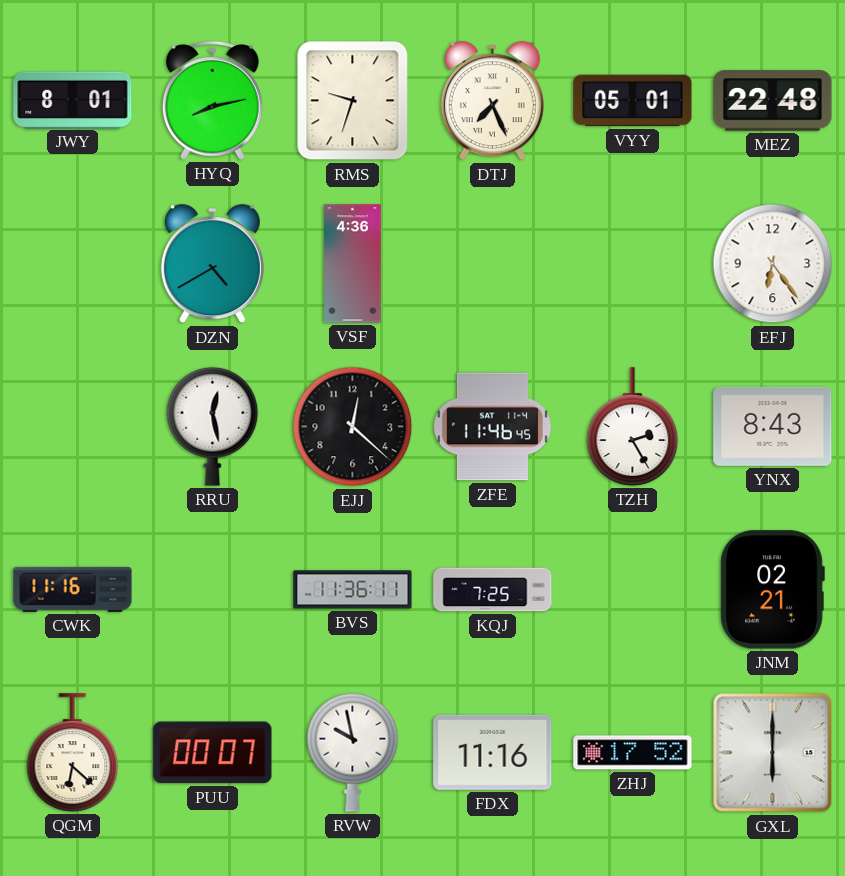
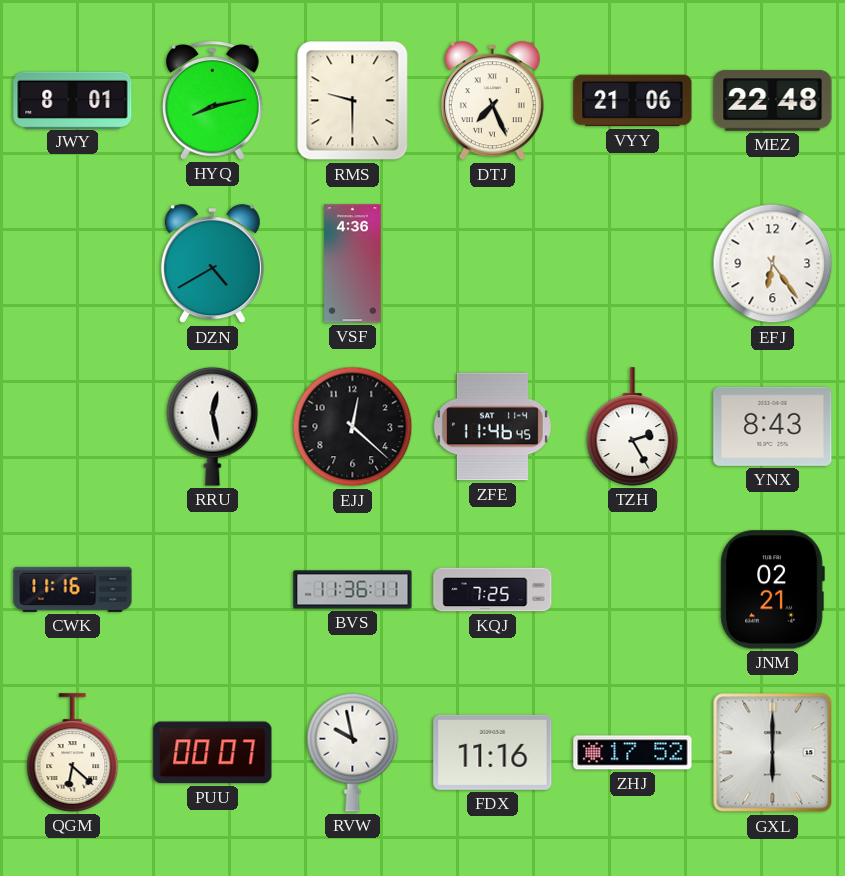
RMS: 9:33 -> 9:30 (353, 101)
VYY: 05:01 -> 21:06 (633, 101)
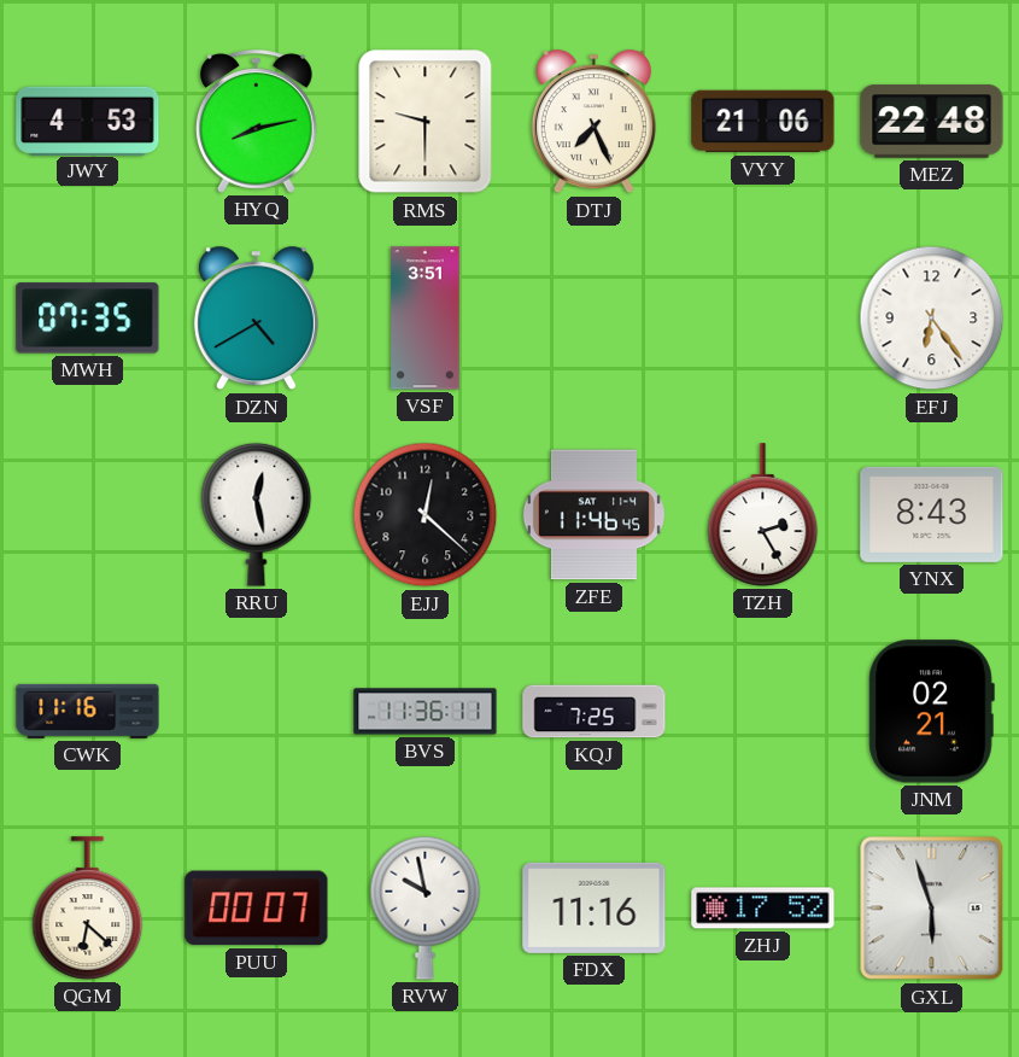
JWY: 8:01 -> 4:53 (88, 121)
MWH: none -> 07:35 (88, 319)
VSF: 4:36 -> 3:51 (426, 319)
GXL: 6:00 -> 5:57 (932, 909)
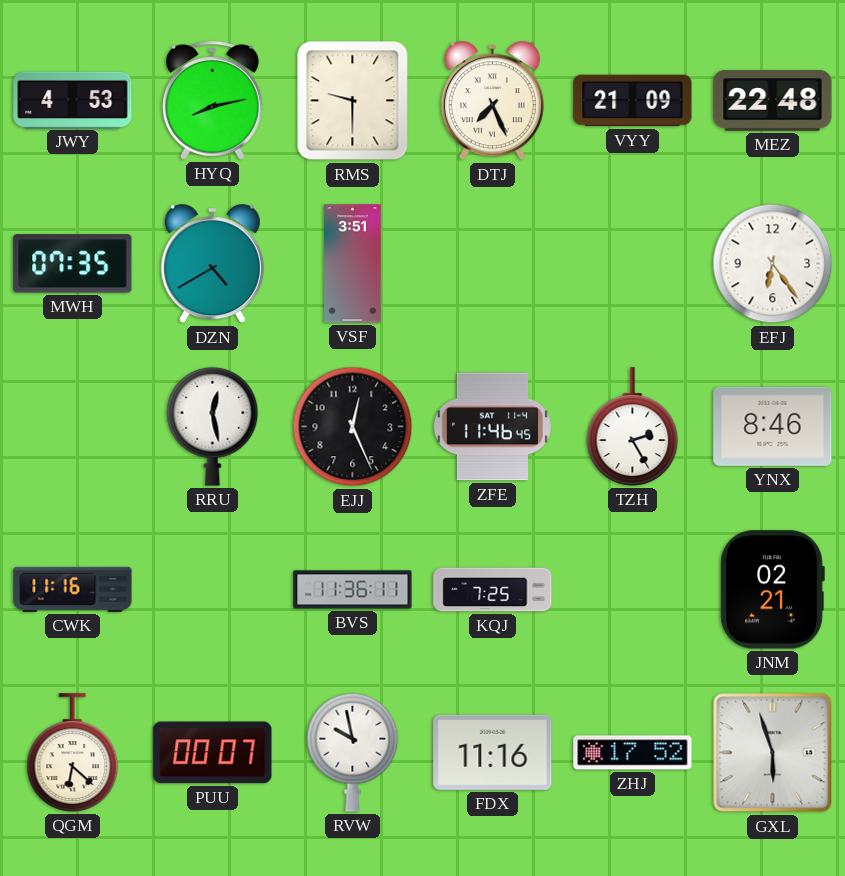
VYY: 21:06 -> 21:09 (633, 101)
EJJ: 12:22 -> 12:26 (353, 427)
YNX: 8:43 -> 8:46 (773, 426)
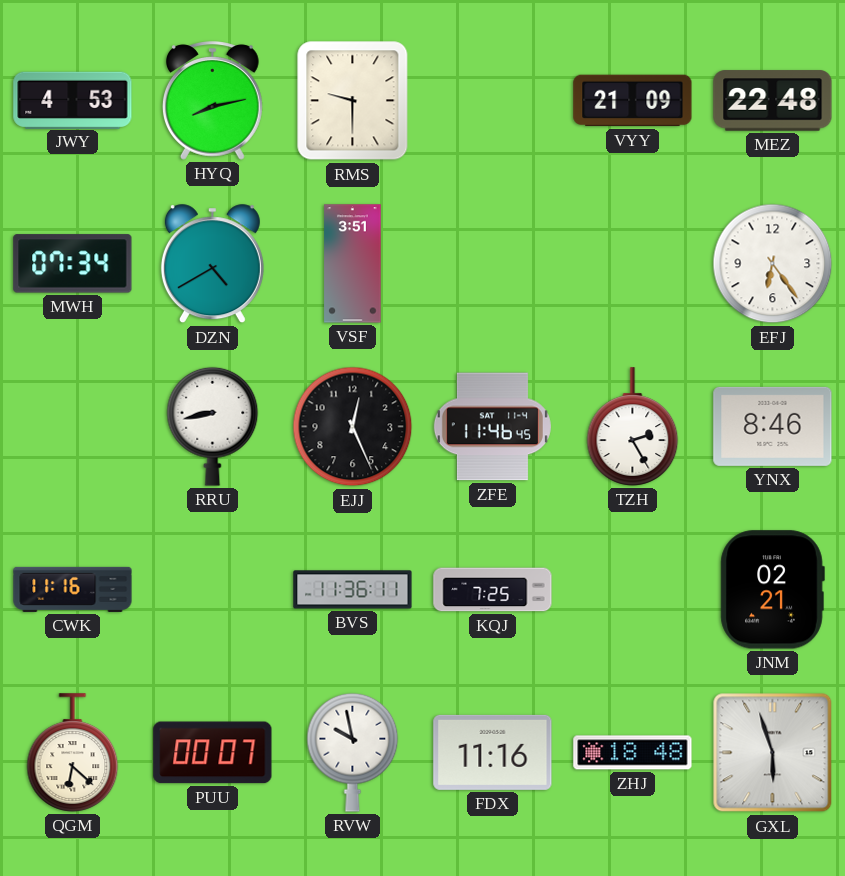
DTJ: 7:26 -> none (492, 101)
MWH: 07:35 -> 07:34 (73, 264)
RRU: 12:28 -> 8:43 (213, 426)
ZHJ: 17:52 -> 18:48 (633, 753)
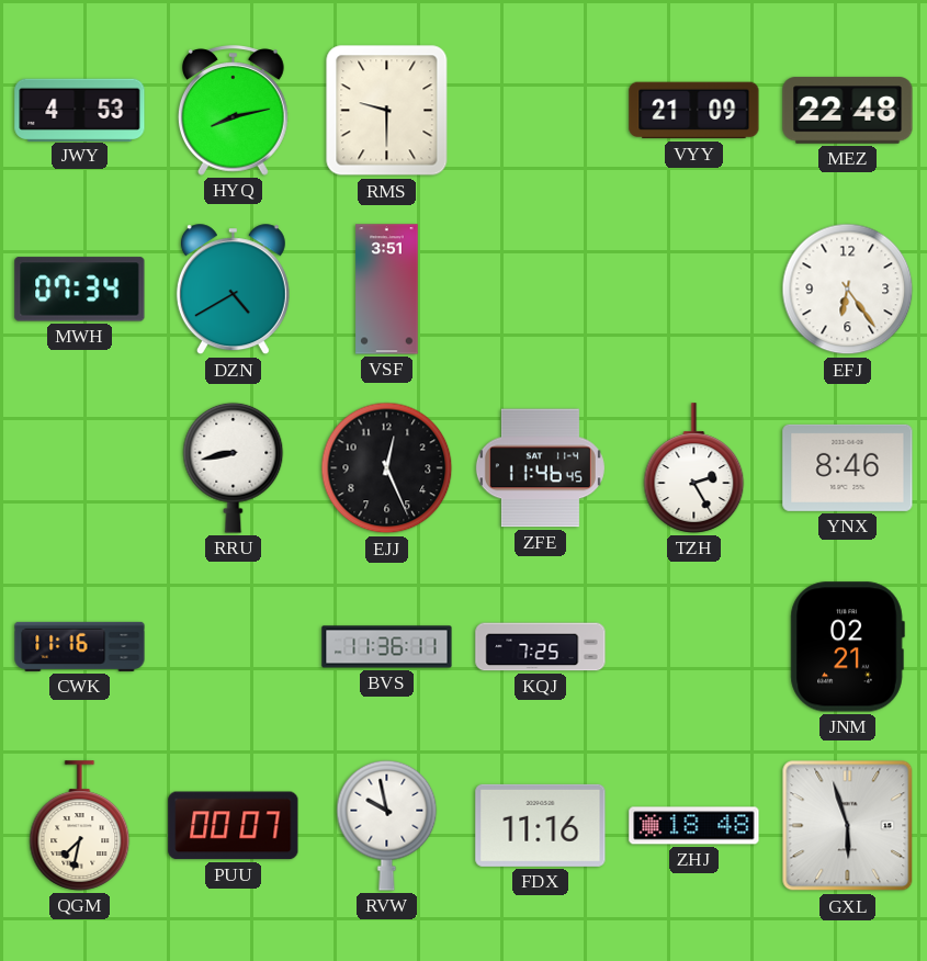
QGM: 6:22 -> 7:32 (80, 826)
